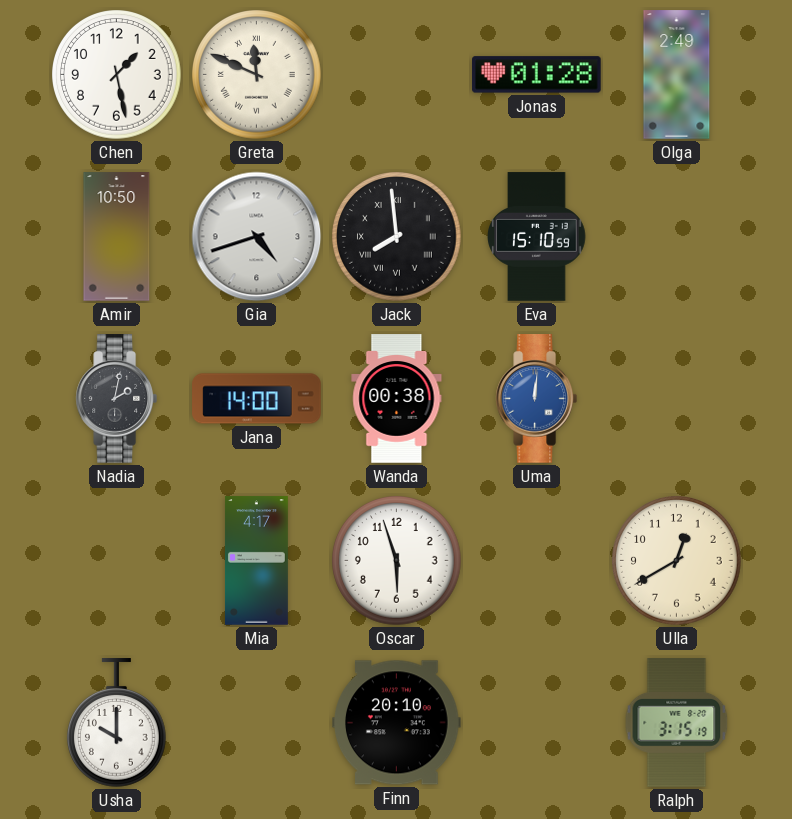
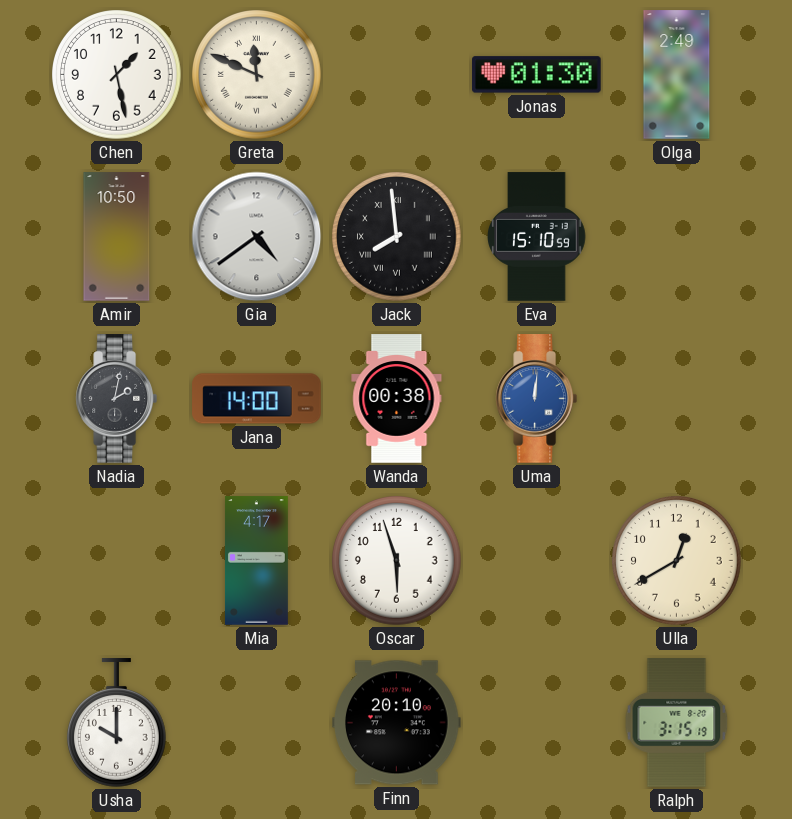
Jonas: 01:28 -> 01:30 (537, 75)
Gia: 4:42 -> 4:39 (257, 237)
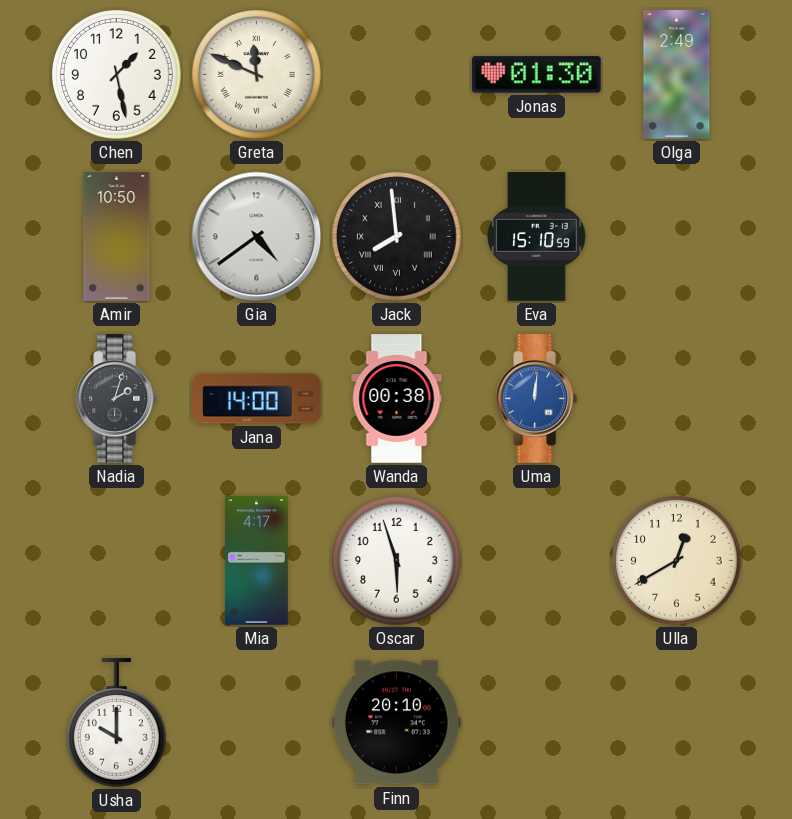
Nadia: 2:02 -> 2:03 (116, 399)
Ralph: 3:15 -> none (677, 723)
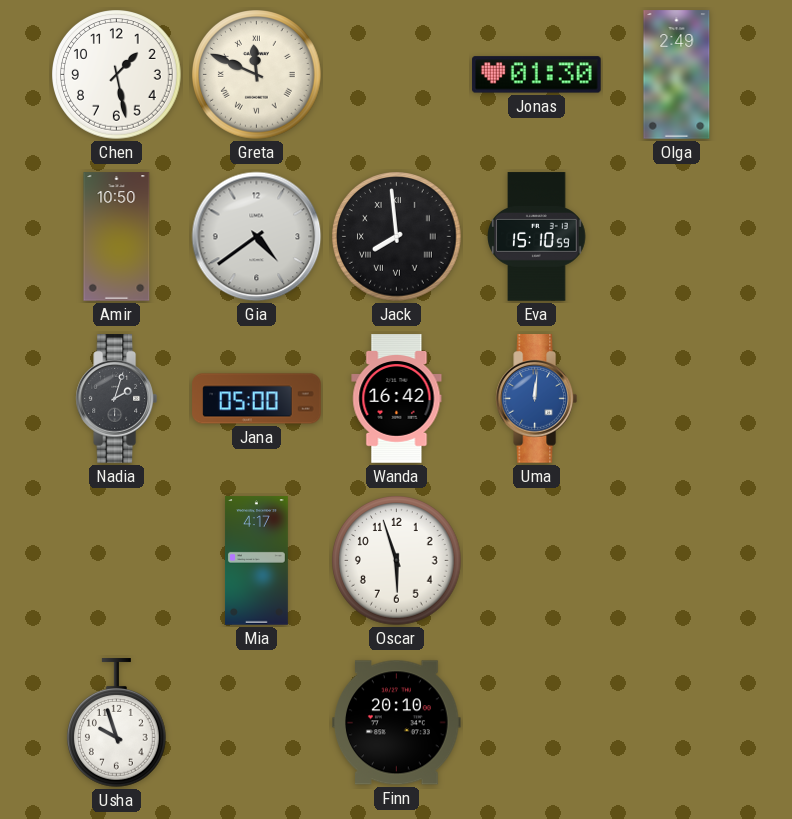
Jana: 14:00 -> 05:00 (257, 399)
Wanda: 00:38 -> 16:42 (397, 399)
Ulla: 12:40 -> none (677, 561)
Usha: 10:00 -> 9:57 (117, 723)
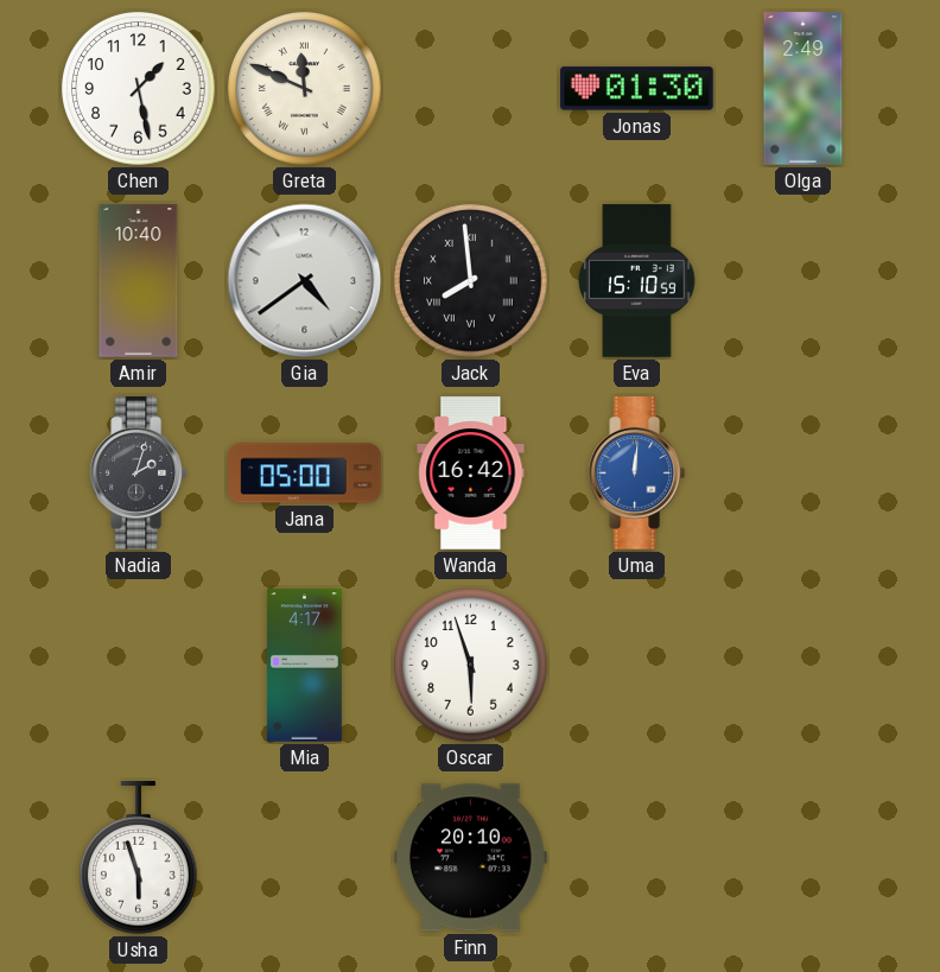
Amir: 10:50 -> 10:40 (139, 281)
Usha: 9:57 -> 5:57 (139, 858)
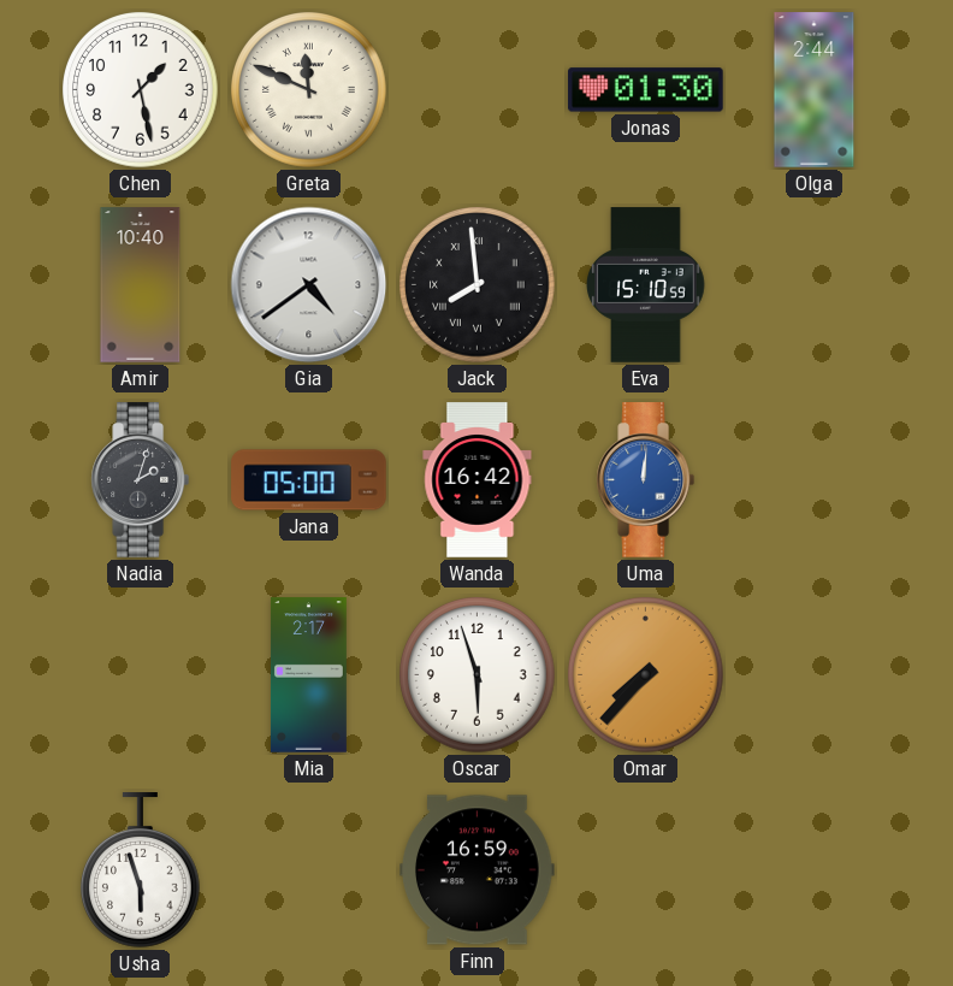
Olga: 2:49 -> 2:44 (815, 90)
Mia: 4:17 -> 2:17 (308, 675)
Omar: none -> 7:37 (646, 675)
Finn: 20:10 -> 16:59 (478, 870)
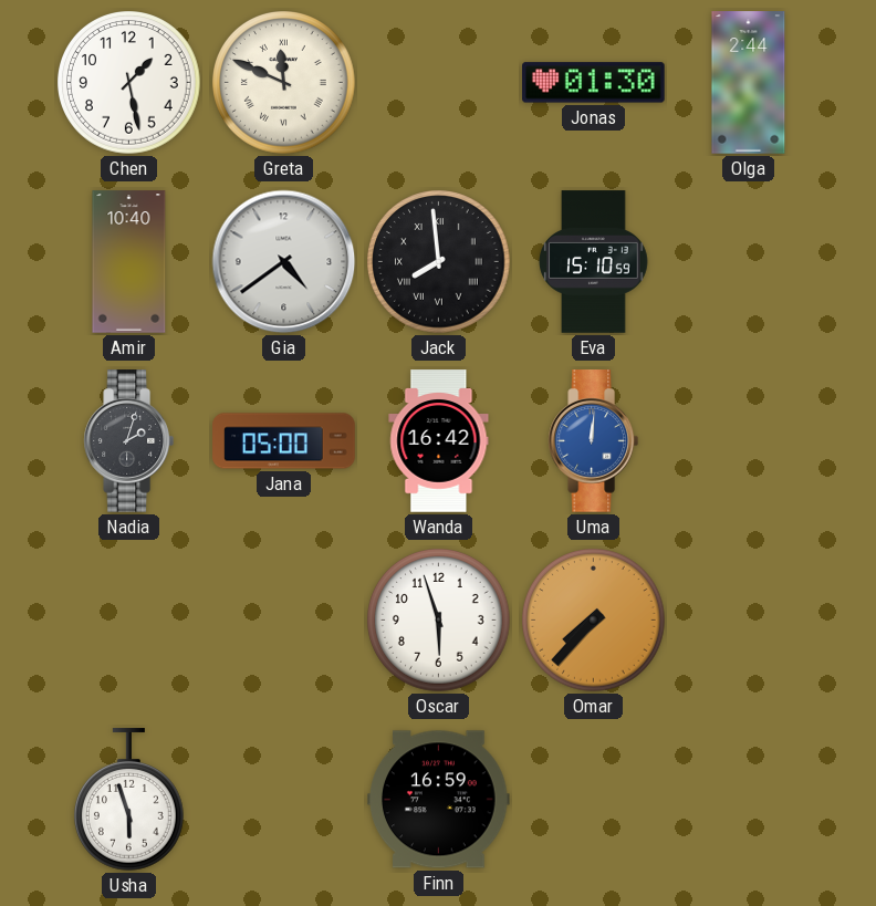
Mia: 2:17 -> none (308, 675)
